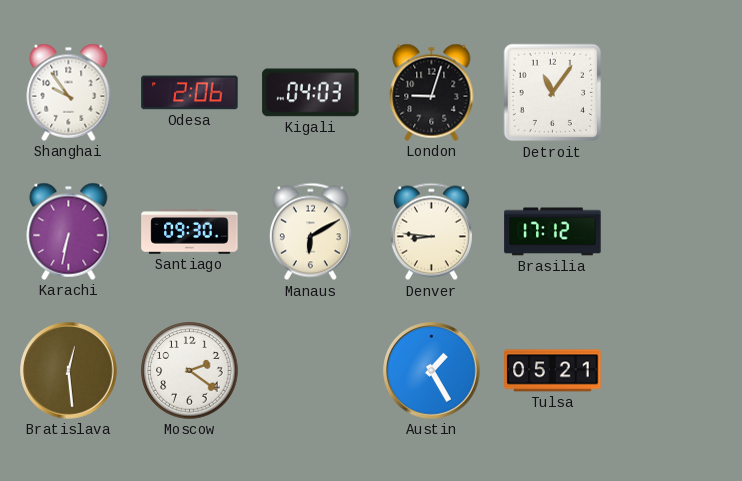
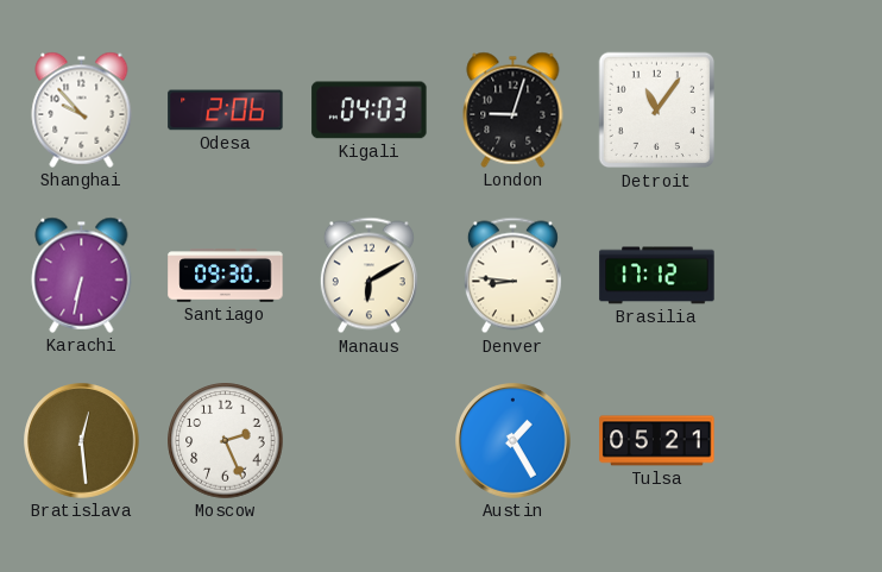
Shanghai: 9:54 -> 9:53 (82, 109)
Moscow: 2:21 -> 2:26 (226, 441)
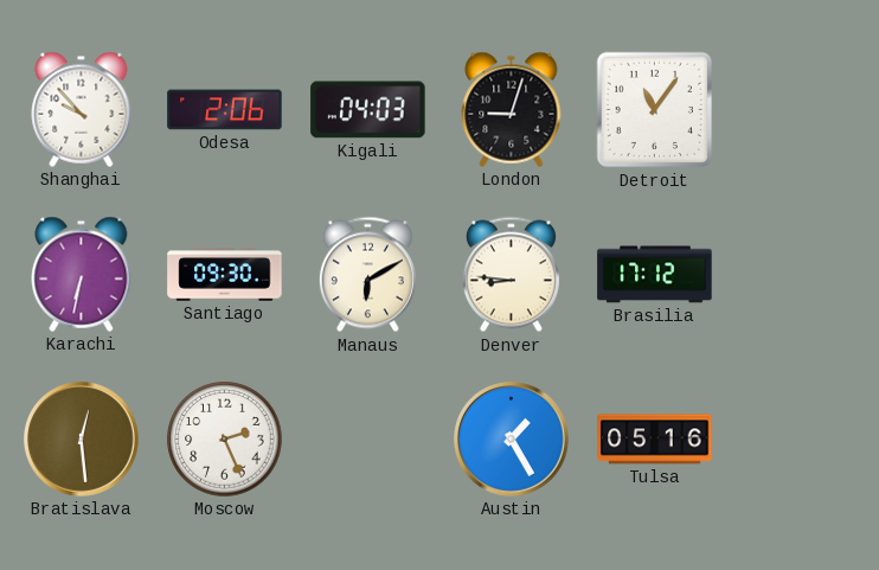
Tulsa: 05:21 -> 05:16 (655, 440)
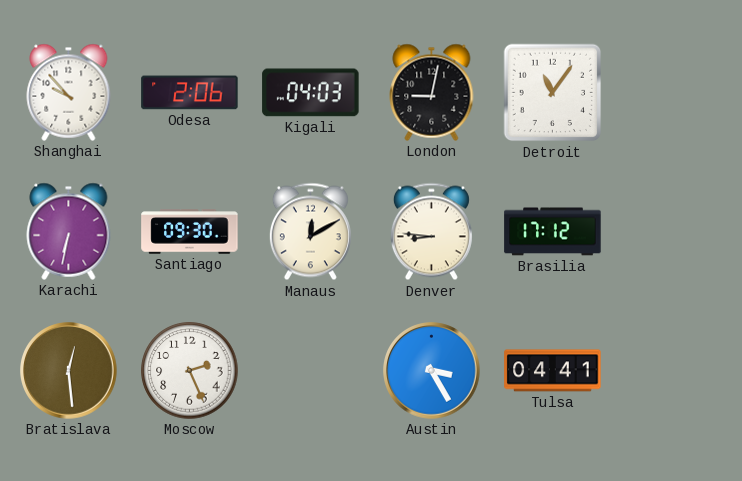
London: 9:03 -> 9:02 (432, 92)
Manaus: 6:10 -> 12:10 (310, 232)
Austin: 1:25 -> 3:25 (432, 371)
Tulsa: 05:16 -> 04:41 (553, 371)
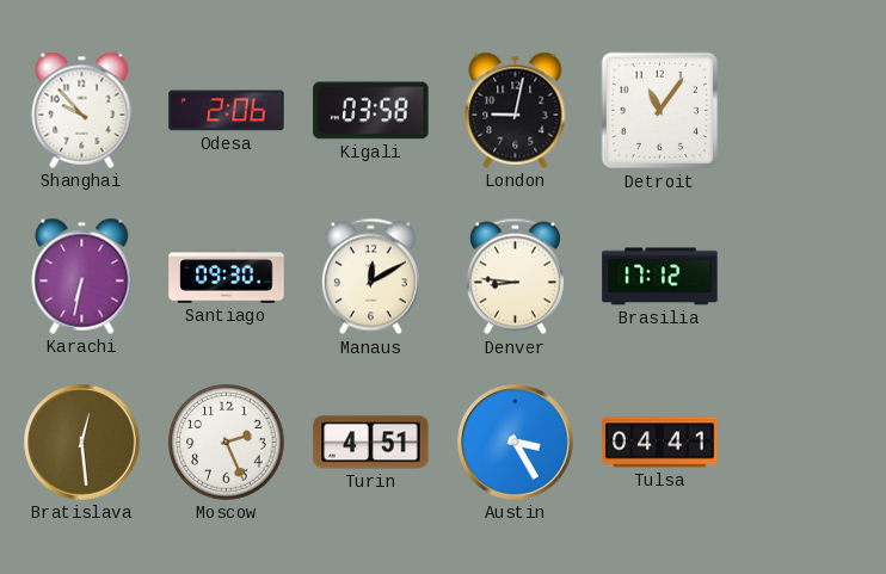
Kigali: 04:03 -> 03:58 (371, 111)
Turin: none -> 4:51 (371, 443)
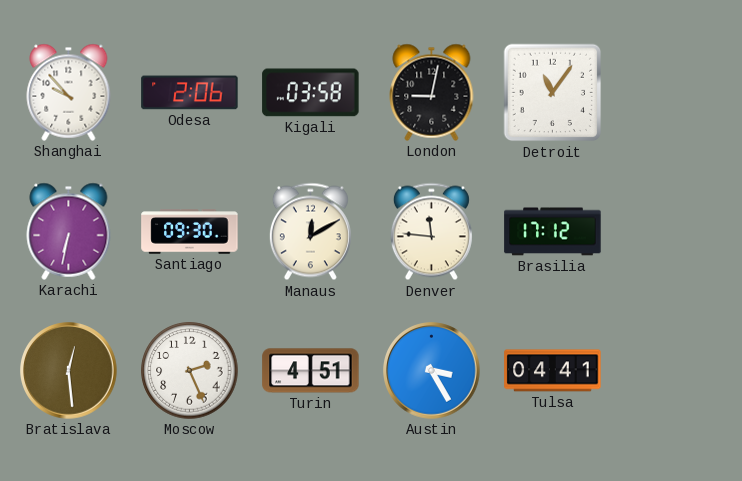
Denver: 8:46 -> 11:46 (431, 232)
